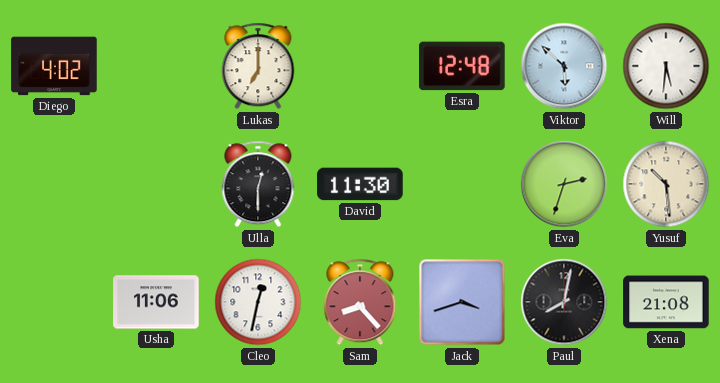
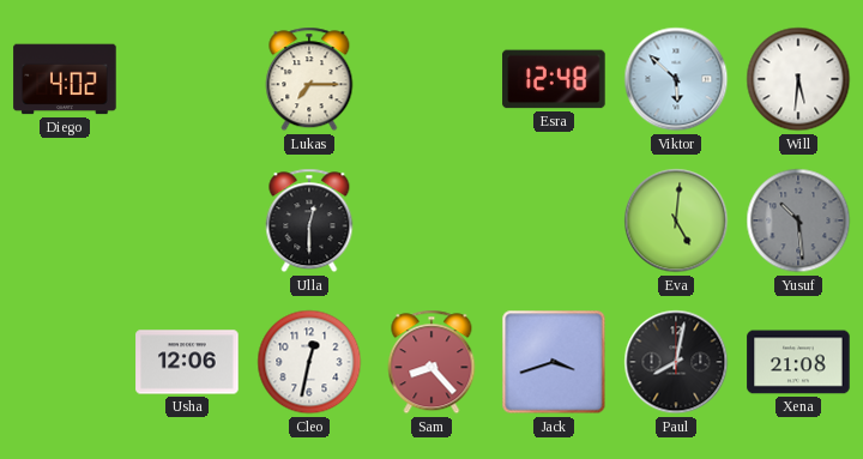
Lukas: 7:00 -> 7:15 (309, 79)
David: 11:30 -> none (360, 184)
Eva: 2:33 -> 5:01 (676, 221)
Yusuf dial: cream -> grey (798, 221)
Usha: 11:06 -> 12:06 (187, 362)
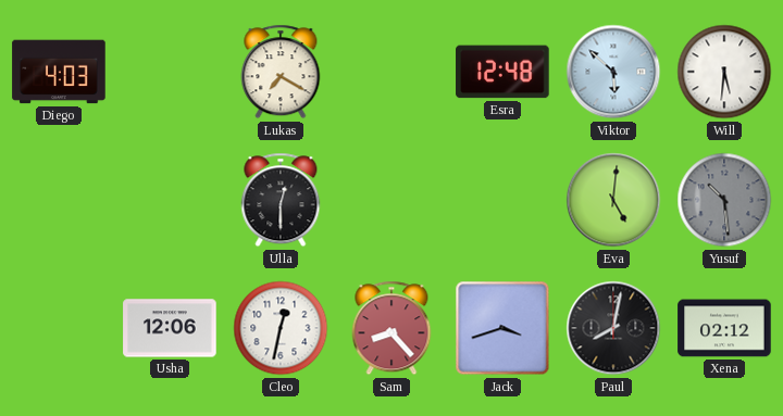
Diego: 4:02 -> 4:03 (59, 72)
Lukas: 7:15 -> 7:20 (281, 72)
Xena: 21:08 -> 02:12 (724, 328)
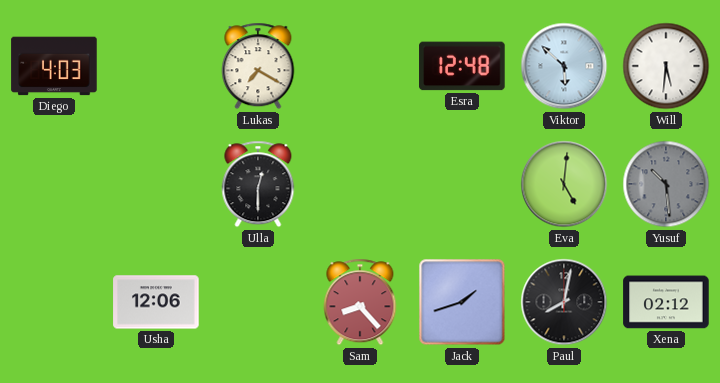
Cleo: 12:32 -> none (281, 328)
Jack: 3:42 -> 1:42 (462, 302)
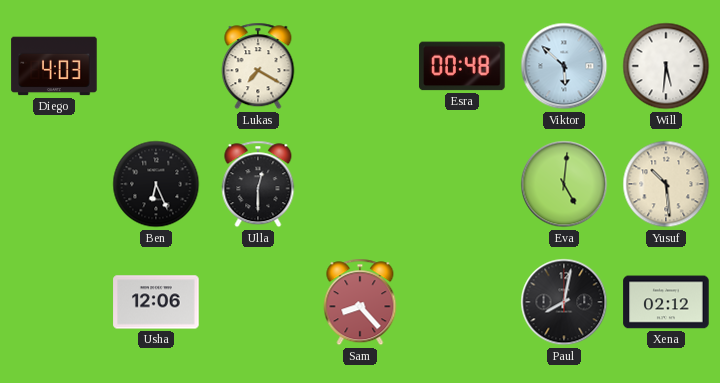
Esra: 12:48 -> 00:48 (462, 66)
Ben: none -> 6:26 (156, 184)
Yusuf dial: grey -> cream (666, 184)
Jack: 1:42 -> none (462, 302)
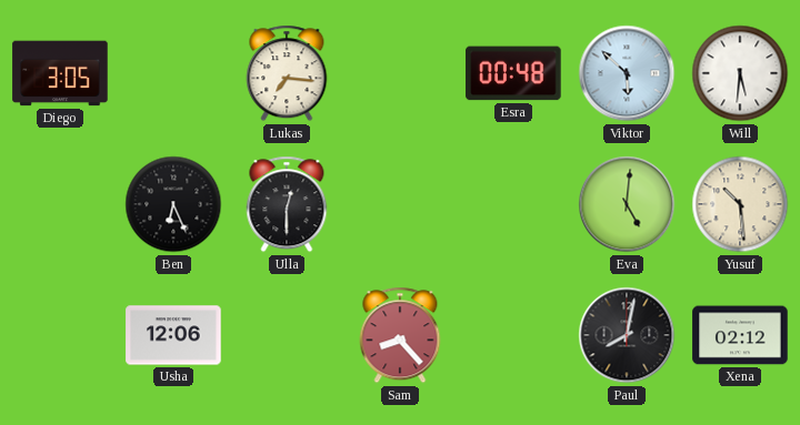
Diego: 4:03 -> 3:05 (60, 73)
Lukas: 7:20 -> 7:16 (287, 73)
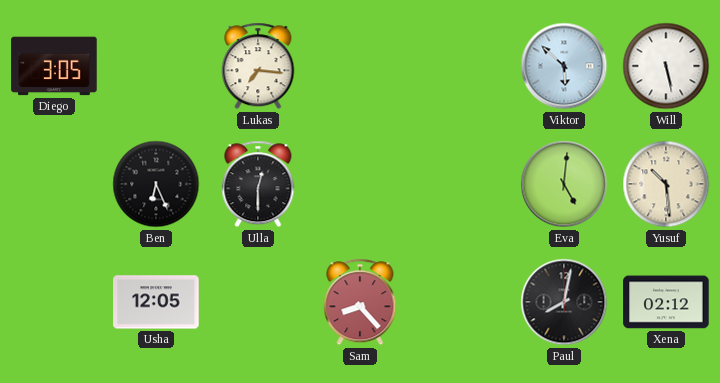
Esra: 00:48 -> none (513, 73)
Will: 5:31 -> 5:28 (666, 66)
Usha: 12:06 -> 12:05 (156, 302)
